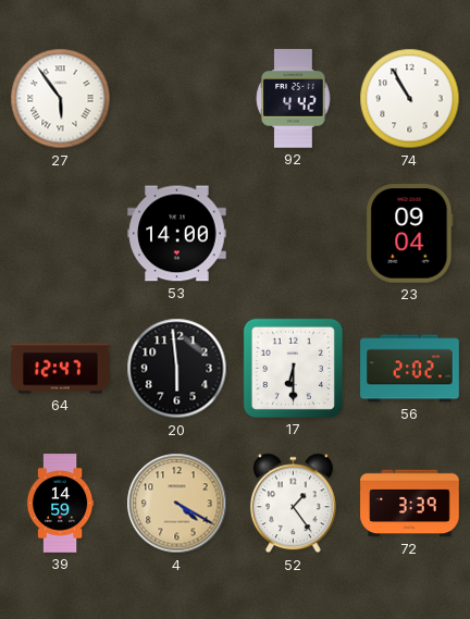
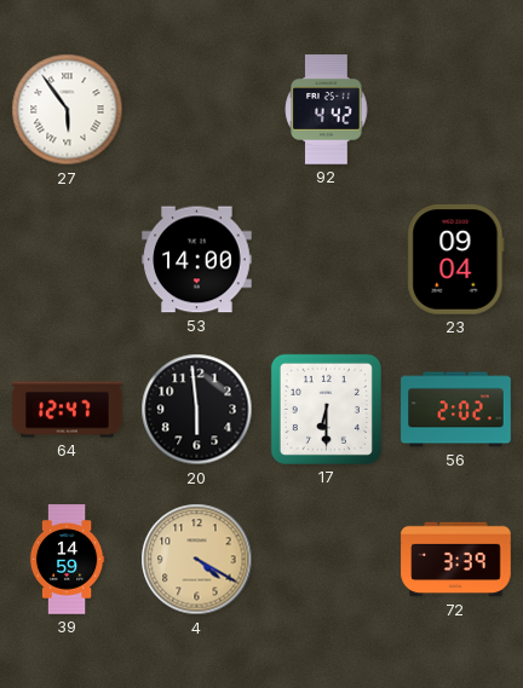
74: 10:55 -> none (410, 99)
52: 1:24 -> none (293, 504)
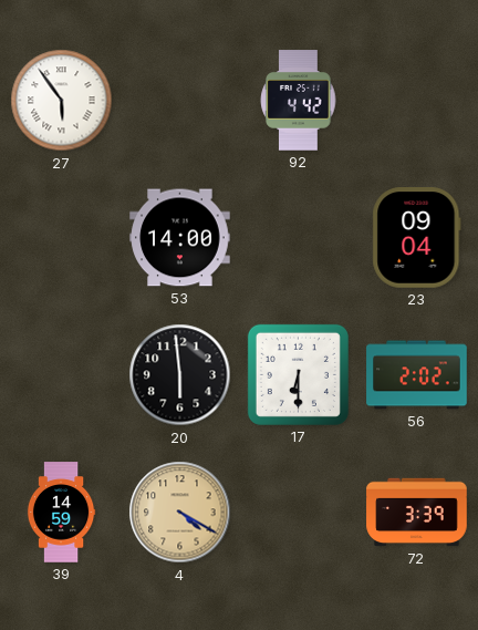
64: 12:47 -> none (68, 410)
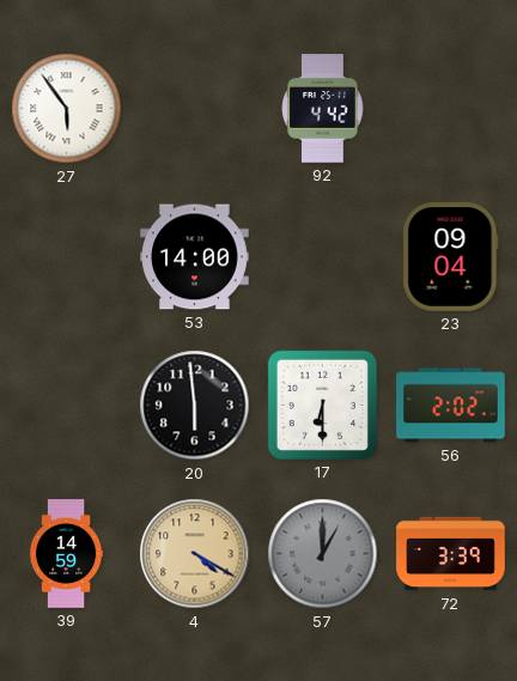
57: none -> 1:00 (323, 554)
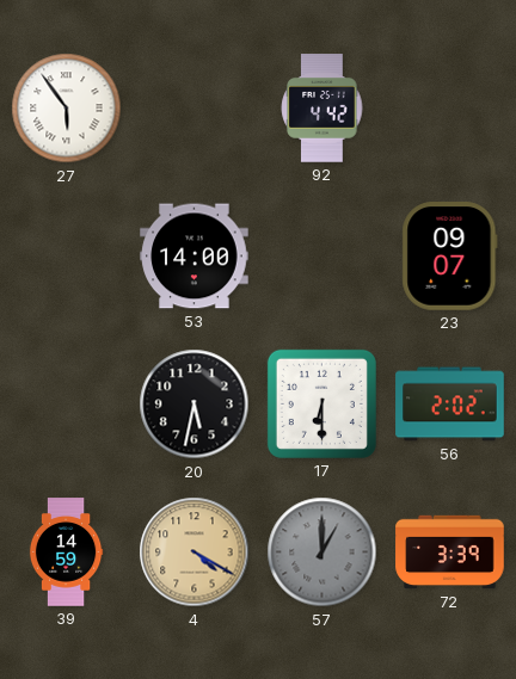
23: 09:04 -> 09:07 (450, 257)
20: 5:59 -> 5:32 (195, 405)
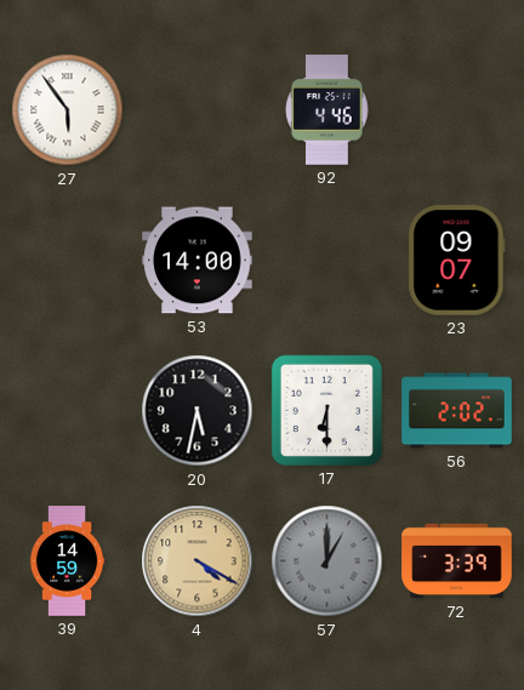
92: 4:42 -> 4:46 (327, 110)
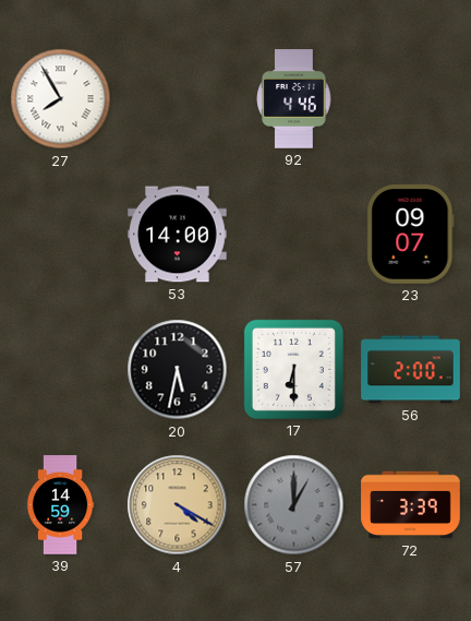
27: 5:54 -> 7:55 (61, 99)
56: 2:02 -> 2:00 (411, 370)
